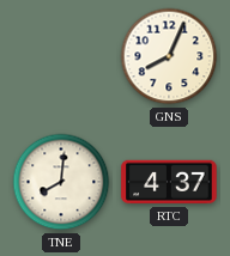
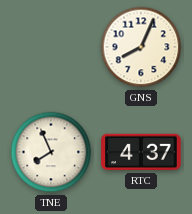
TNE: 8:01 -> 7:56 (51, 152)
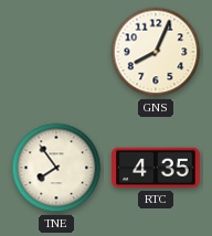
TNE: 7:56 -> 7:54 (56, 168)
RTC: 4:37 -> 4:35 (156, 168)
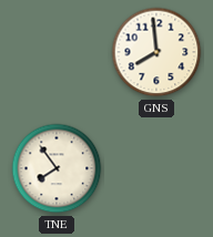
GNS: 8:04 -> 7:59 (156, 52)
RTC: 4:35 -> none (156, 168)
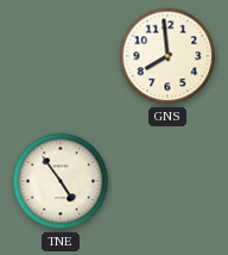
TNE: 7:54 -> 4:54 (61, 181)
